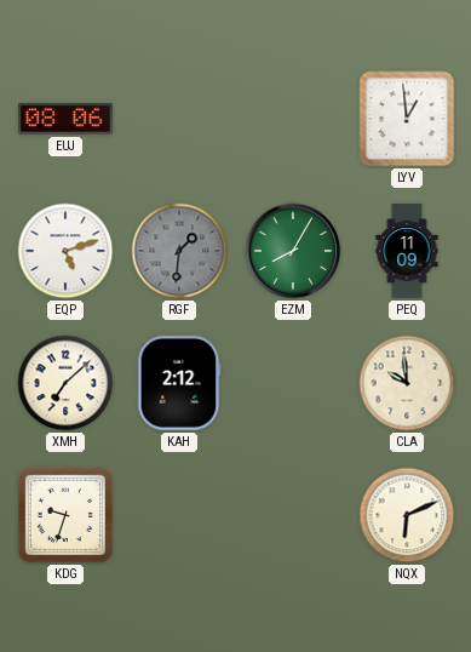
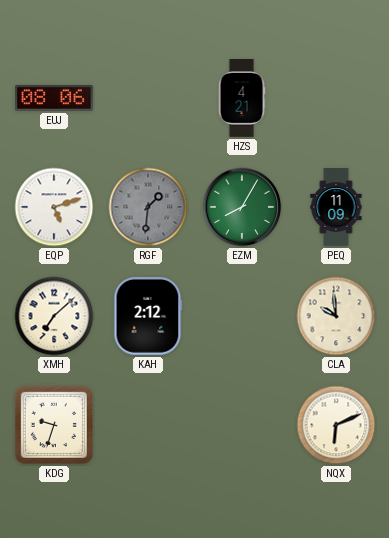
HZS: none -> 4:21 (242, 99)
LYV: 12:59 -> none (407, 119)
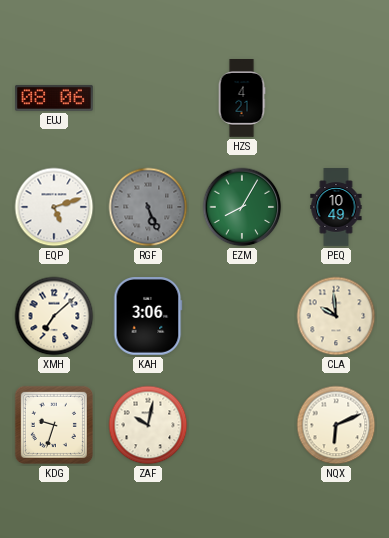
RGF: 1:31 -> 5:26 (148, 207)
PEQ: 11:09 -> 10:49 (336, 207)
KAH: 2:12 -> 3:06 (148, 317)
ZAF: none -> 10:02 (148, 425)
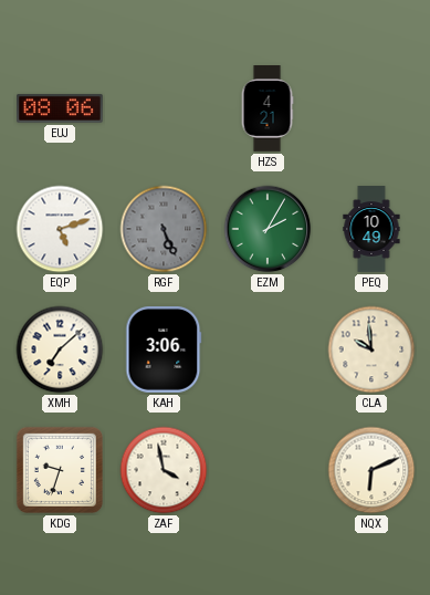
EZM: 8:05 -> 2:05 (268, 229)
ZAF: 10:02 -> 3:58 (164, 470)
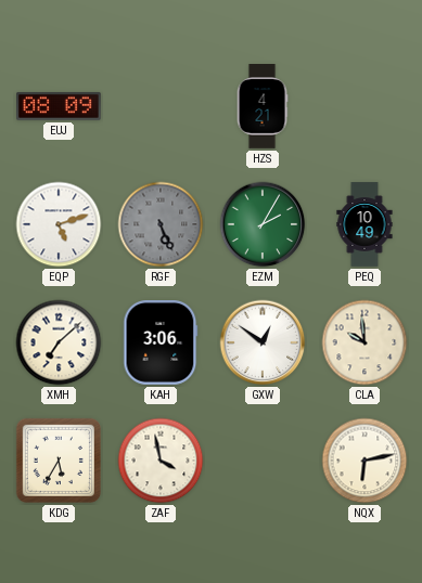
EUJ: 08:06 -> 08:09 (60, 106)
GXW: none -> 12:51 (263, 342)
KDG: 9:33 -> 5:35 (59, 461)
NQX: 6:11 -> 6:13 (365, 461)
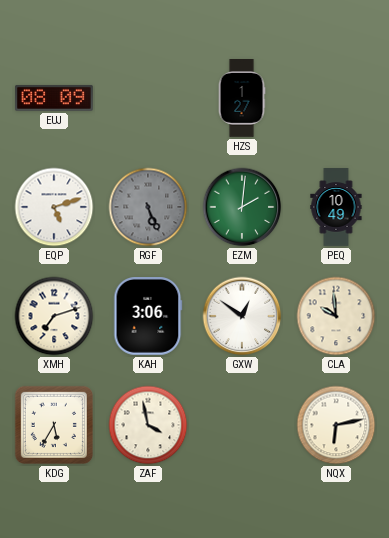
HZS: 4:21 -> 1:27 (242, 99)
EZM: 2:05 -> 2:01 (242, 207)
XMH: 7:08 -> 7:12 (54, 316)
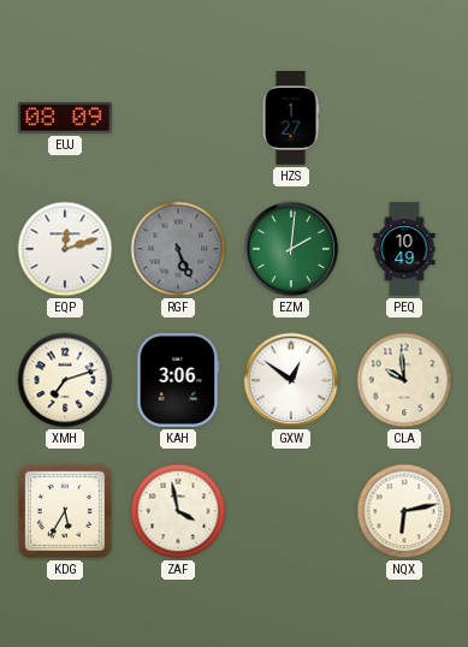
EQP: 5:12 -> 12:12 (65, 249)
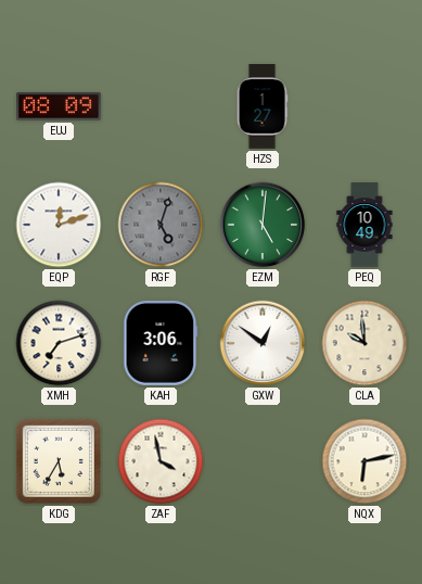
RGF: 5:26 -> 5:03 (161, 225)
EZM: 2:01 -> 5:01 (263, 225)
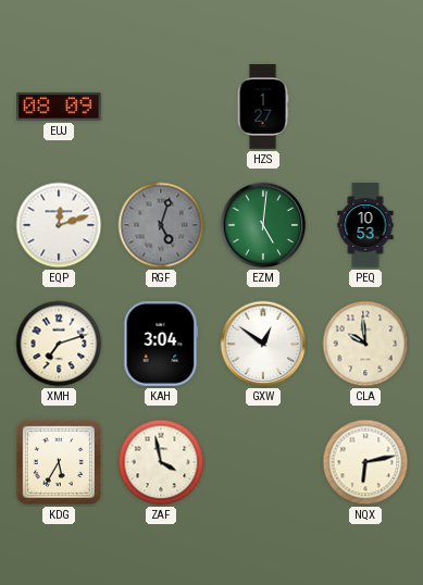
PEQ: 10:49 -> 10:53 (365, 225)
KAH: 3:06 -> 3:04 (161, 345)
